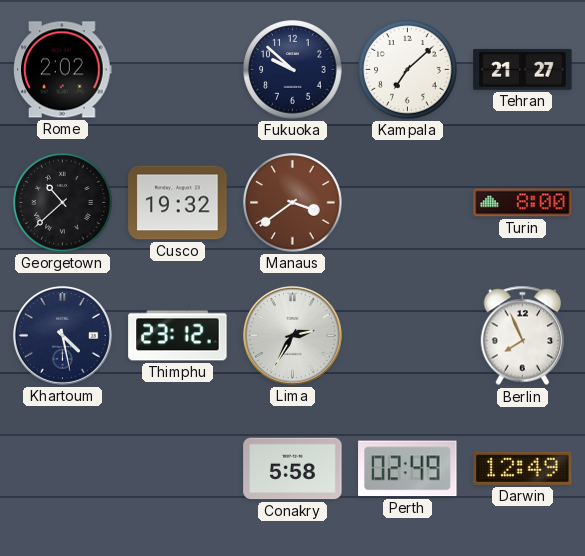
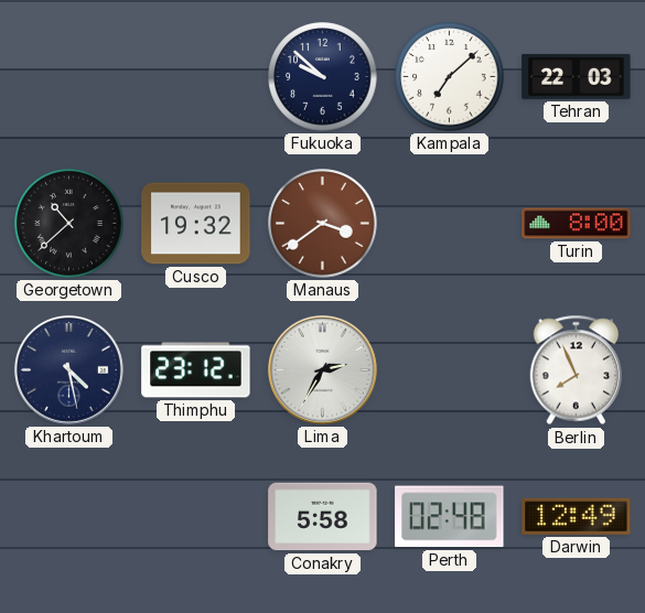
Rome: 2:02 -> none (63, 70)
Tehran: 21:27 -> 22:03 (577, 76)
Perth: 02:49 -> 02:48 (450, 517)
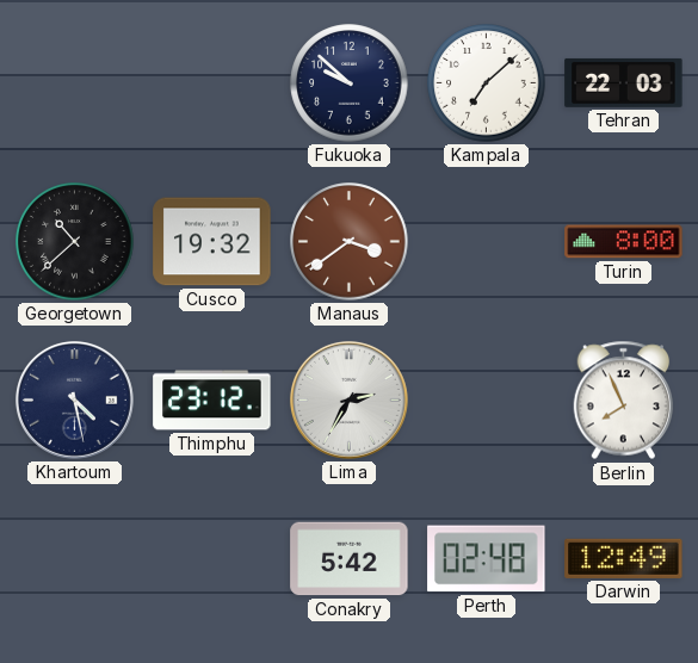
Conakry: 5:58 -> 5:42 (350, 559)
